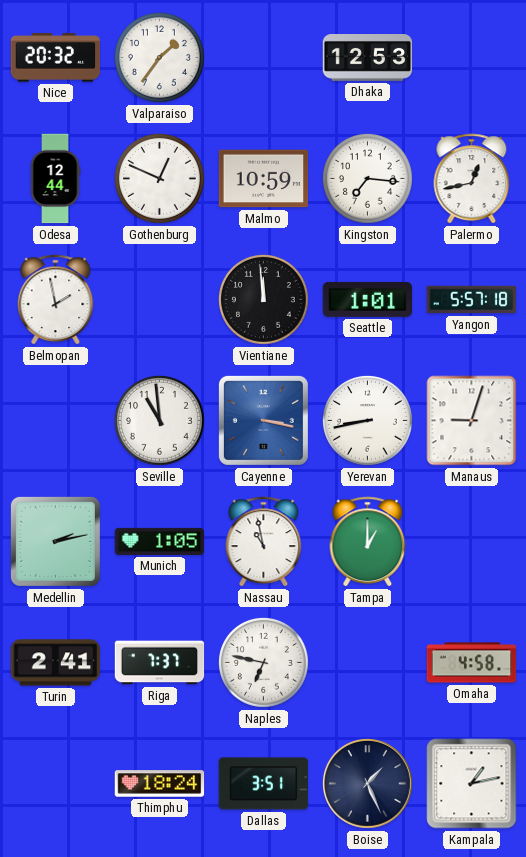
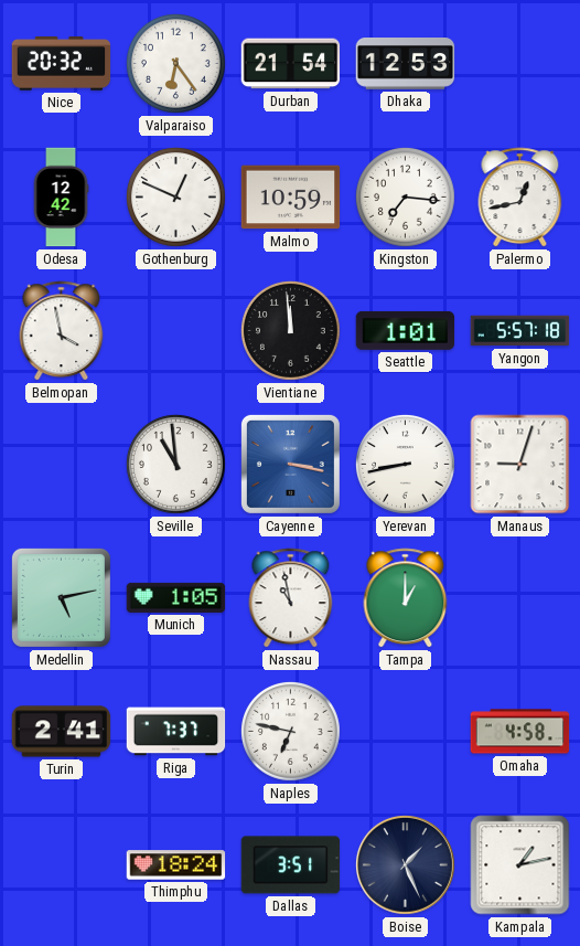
Valparaiso: 1:36 -> 6:24 (175, 63)
Durban: none -> 21:54 (291, 64)
Odesa: 12:44 -> 12:42 (61, 198)
Belmopan: 1:58 -> 3:58 (62, 331)
Medellin: 2:13 -> 5:13 (61, 597)
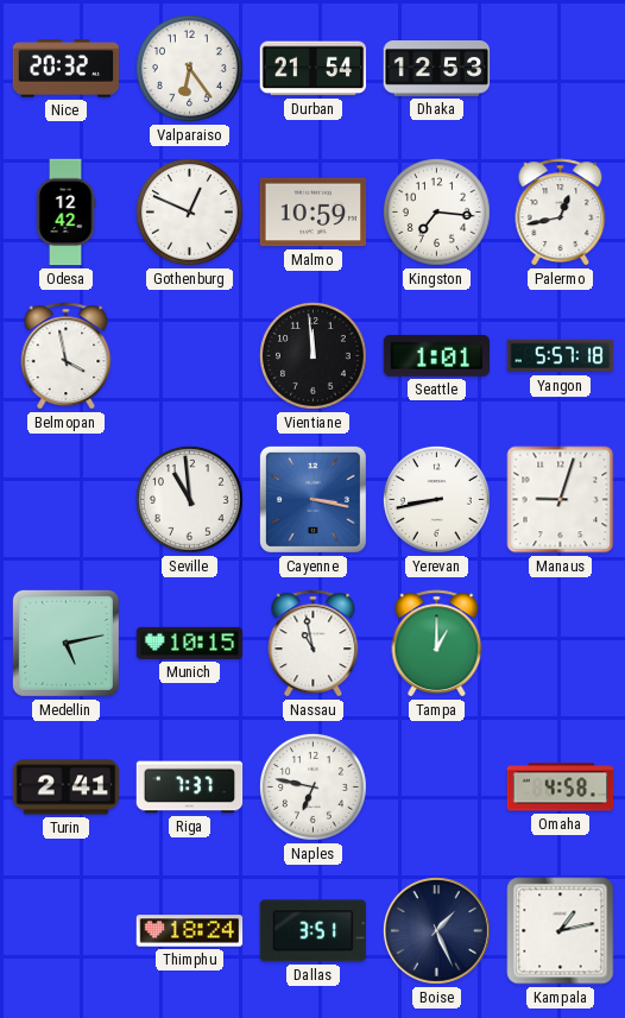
Munich: 1:05 -> 10:15 (190, 643)
